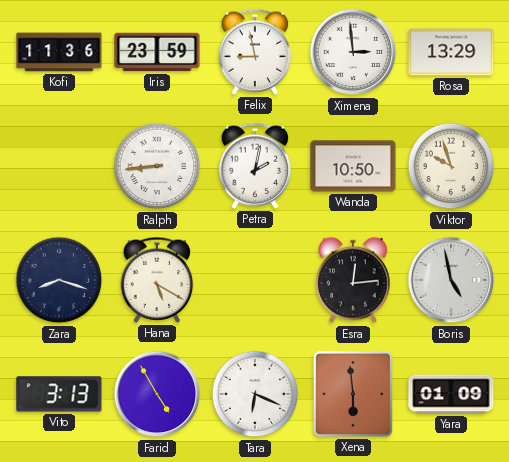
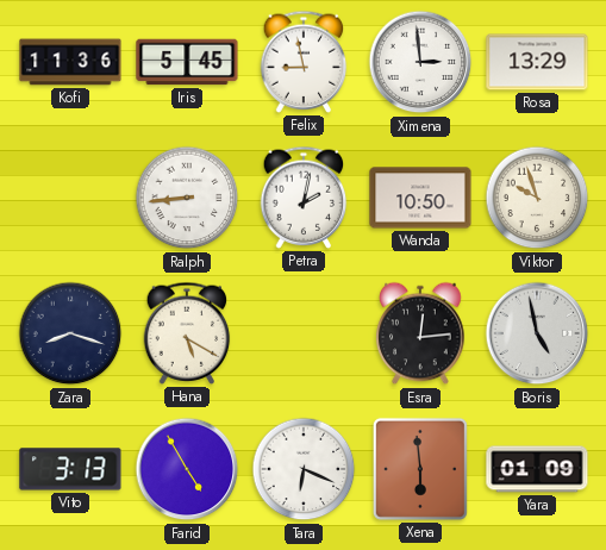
Iris: 23:59 -> 5:45 (187, 62)
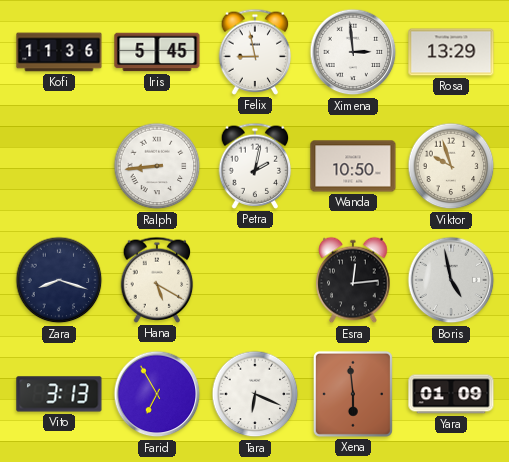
Farid: 4:55 -> 6:55 (157, 394)
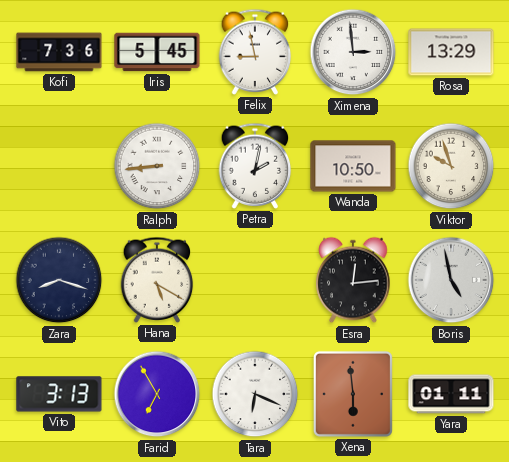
Kofi: 11:36 -> 7:36 (59, 52)
Yara: 01:09 -> 01:11 (451, 394)
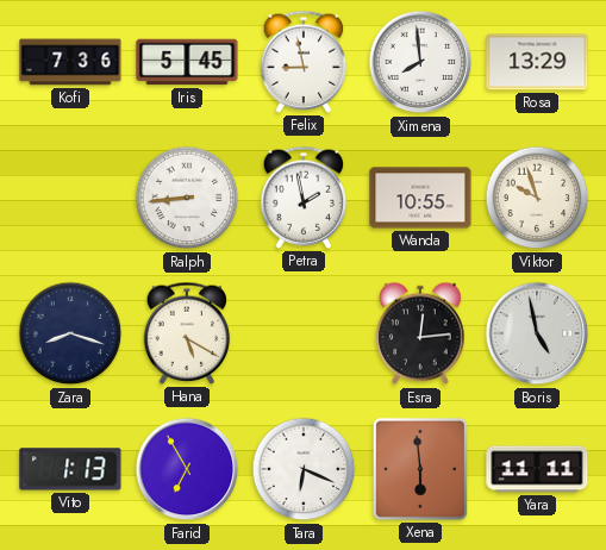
Ximena: 2:59 -> 7:59 (420, 62)
Petra: 2:02 -> 1:58 (304, 198)
Wanda: 10:50 -> 10:55 (420, 198)
Vito: 3:13 -> 1:13 (70, 469)
Yara: 01:11 -> 11:11 (537, 469)
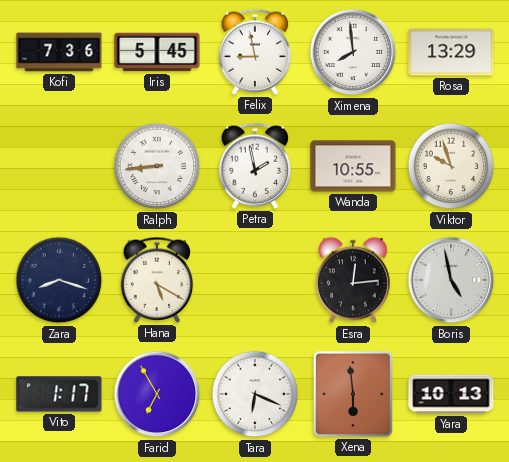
Vito: 1:13 -> 1:17 (59, 394)
Yara: 11:11 -> 10:13 (451, 394)
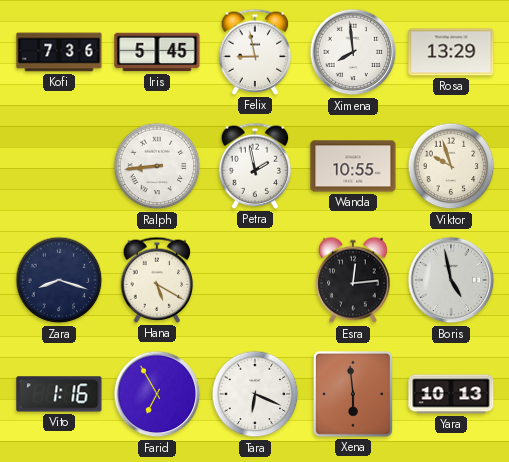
Vito: 1:17 -> 1:16 (59, 394)
